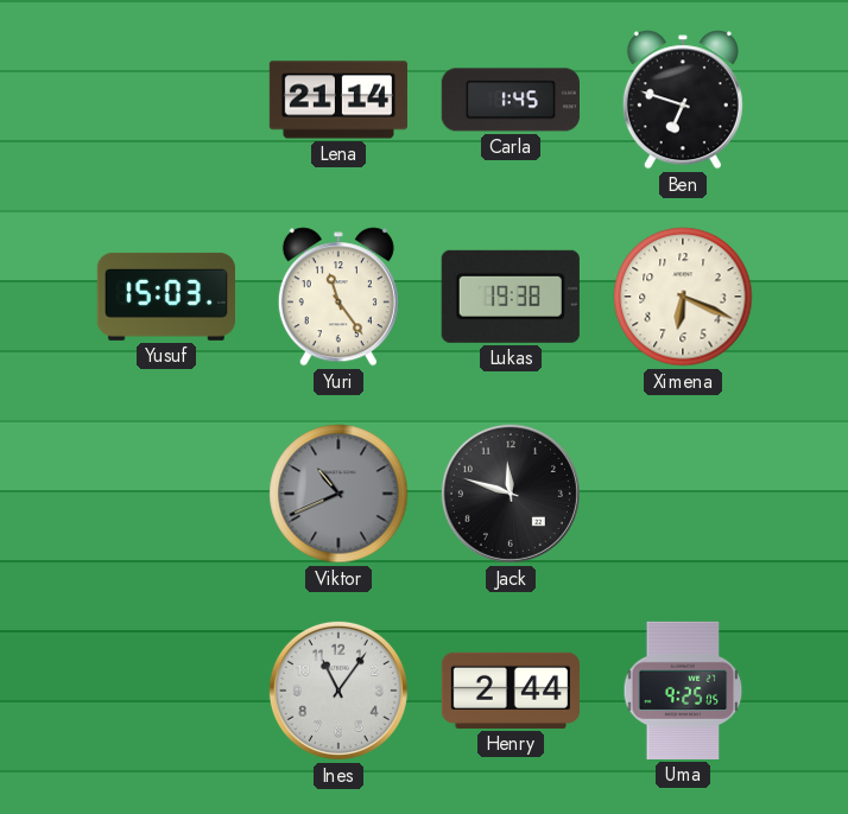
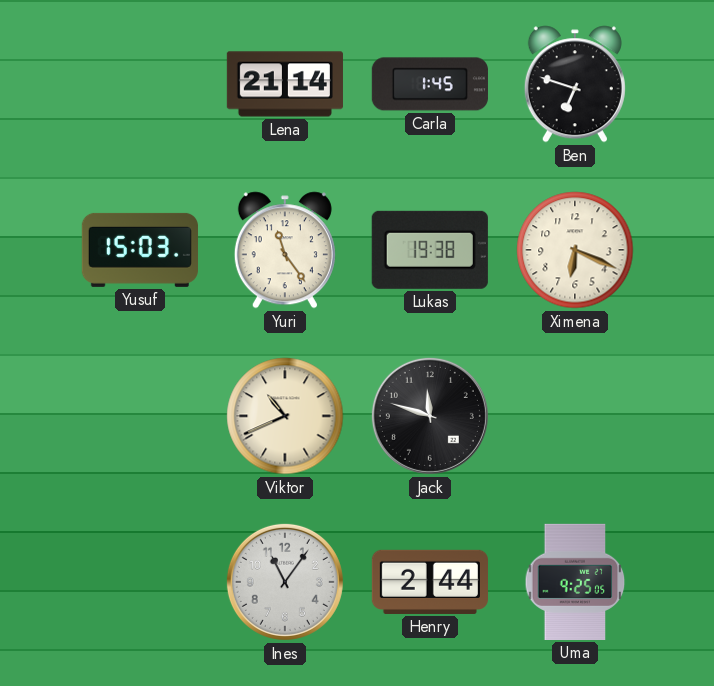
Viktor dial: grey -> cream (285, 416)
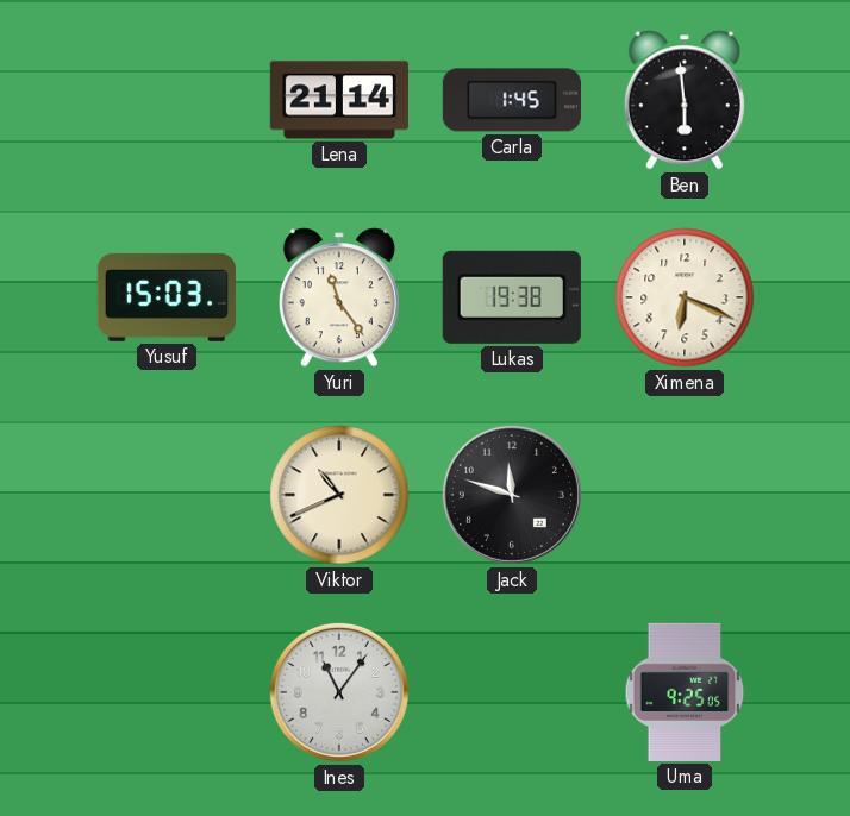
Ben: 6:48 -> 5:59 (685, 100)
Henry: 2:44 -> none (430, 582)
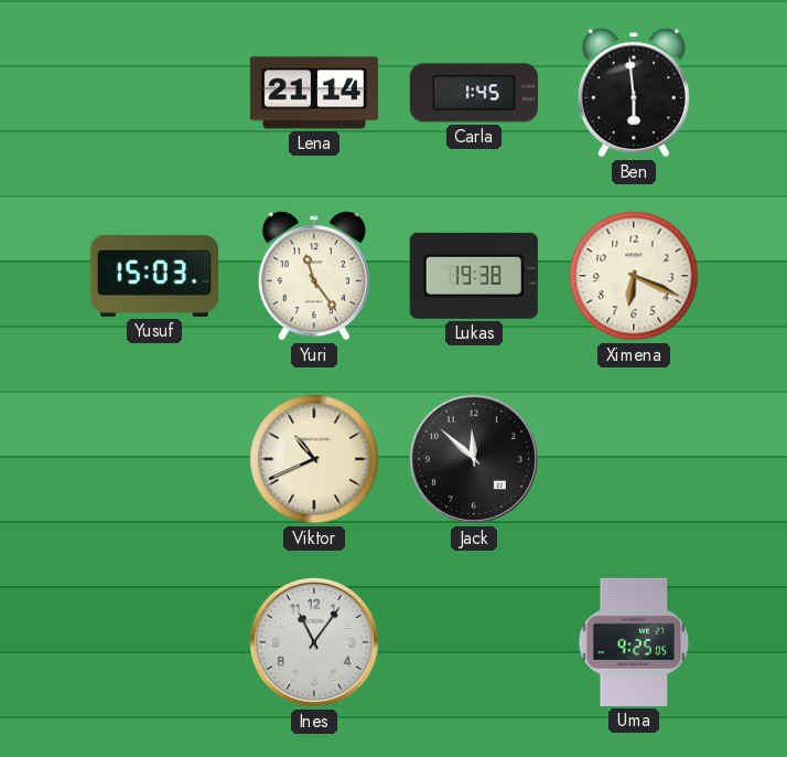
Jack: 11:48 -> 11:52 (474, 459)
